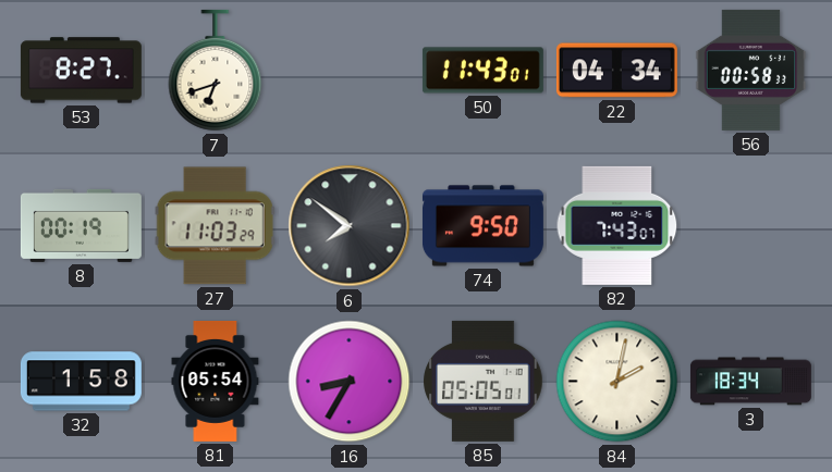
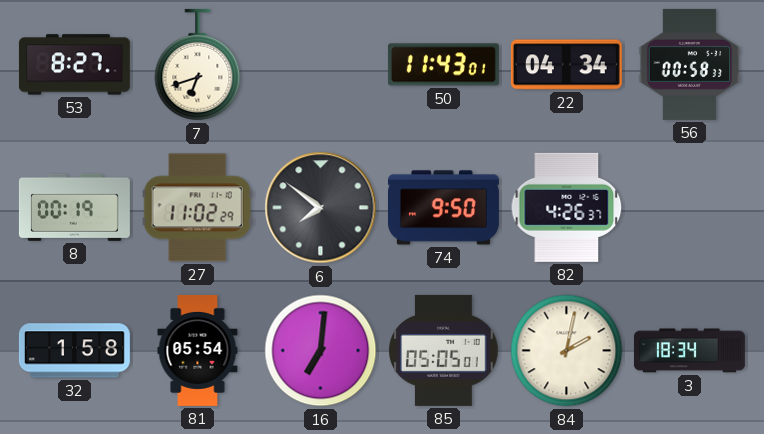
27: 11:03 -> 11:02 (197, 208)
82: 7:43 -> 4:26 (567, 207)
16: 8:35 -> 7:01 (321, 351)
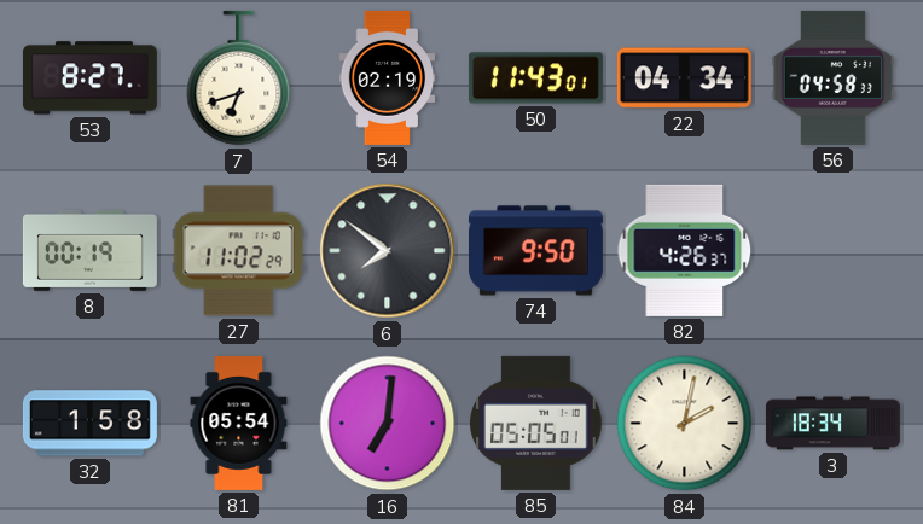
54: none -> 02:19 (388, 77)
56: 00:58 -> 04:58 (834, 77)
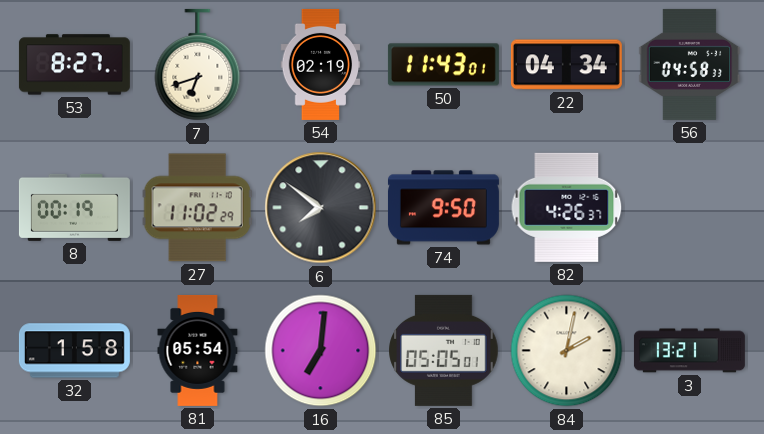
3: 18:34 -> 13:21 (689, 351)
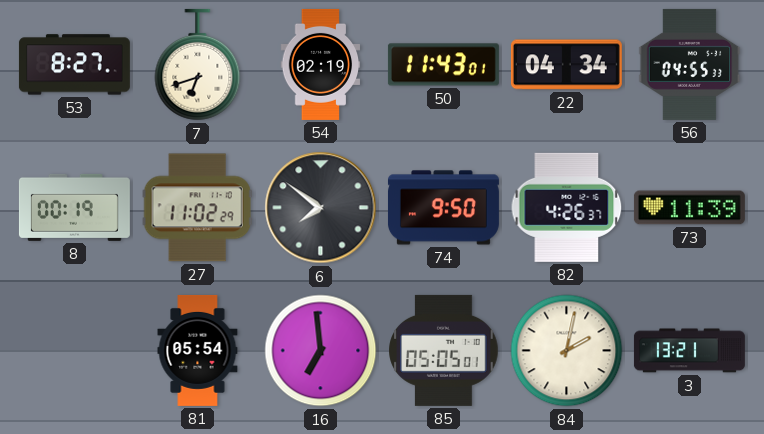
56: 04:58 -> 04:55 (690, 64)
73: none -> 11:39 (689, 208)
32: 1:58 -> none (74, 351)
16: 7:01 -> 6:59 (321, 351)
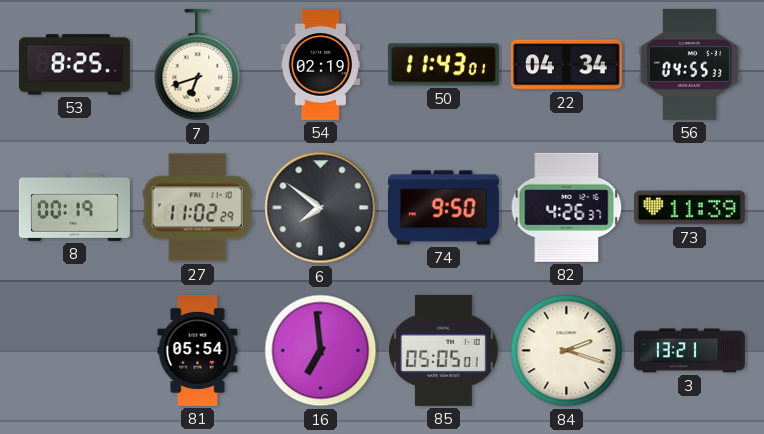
53: 8:27 -> 8:25 (74, 65)
84: 2:02 -> 2:18 (567, 351)
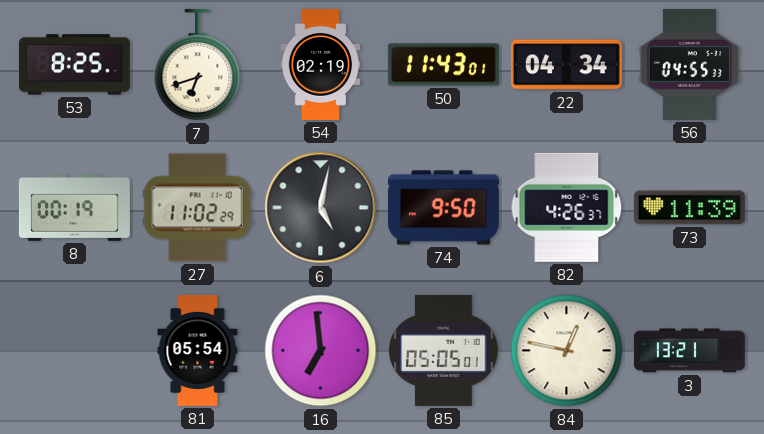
6: 7:51 -> 5:02 (321, 208)
84: 2:18 -> 12:47 (567, 351)
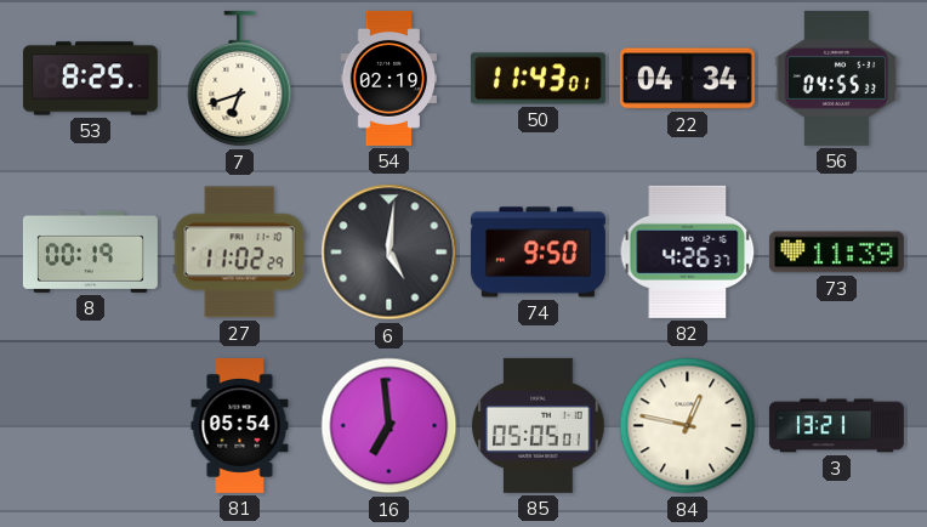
6: 5:02 -> 5:01 (389, 253)
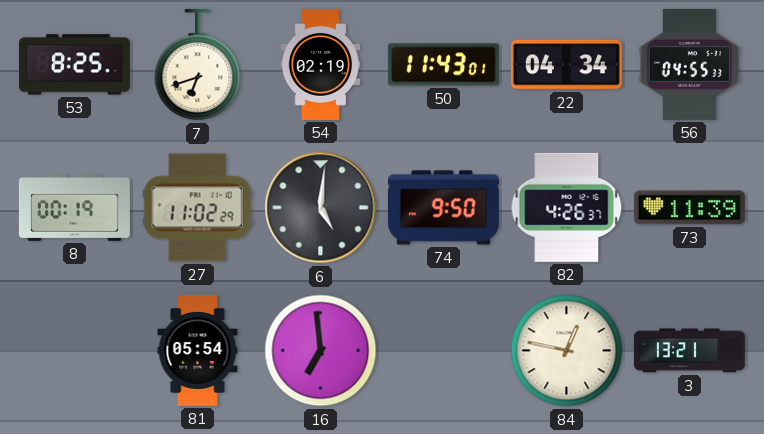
85: 05:05 -> none (539, 425)
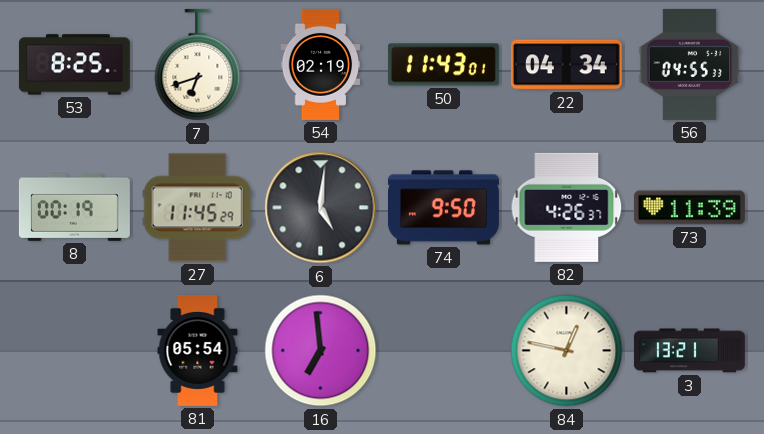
27: 11:02 -> 11:45 (197, 208)
